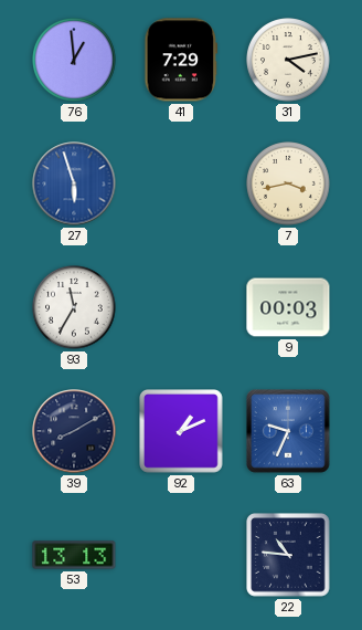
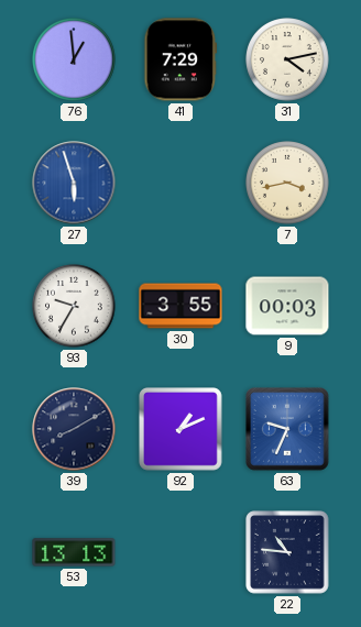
93: 11:35 -> 9:35 (74, 306)
30: none -> 3:55 (180, 306)
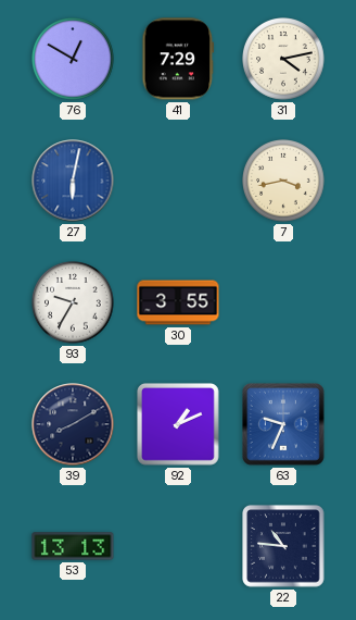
76: 12:59 -> 12:50 (73, 59)
27: 5:57 -> 6:02 (73, 181)
9: 00:03 -> none (287, 306)
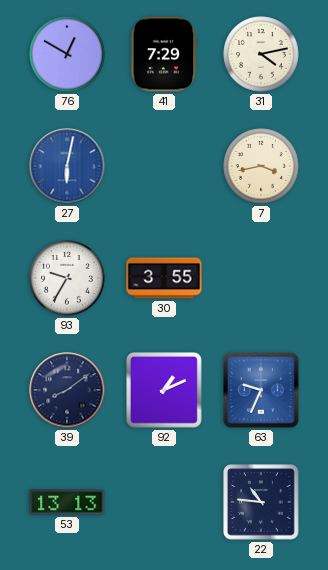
39: 8:10 -> 8:09 (67, 390)
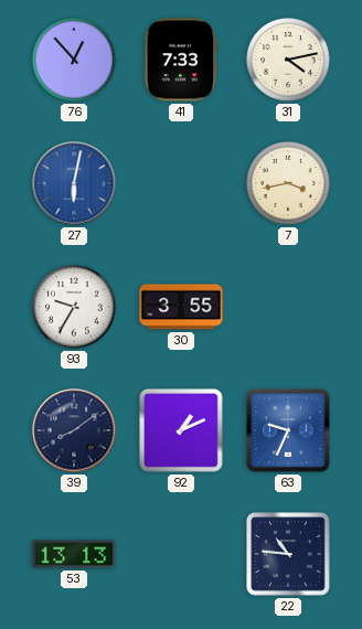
76: 12:50 -> 12:53 (74, 60)
41: 7:29 -> 7:33 (181, 60)
